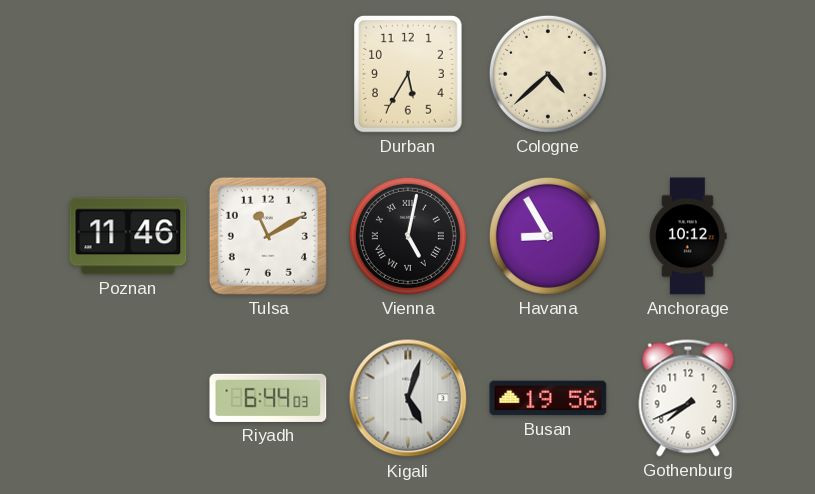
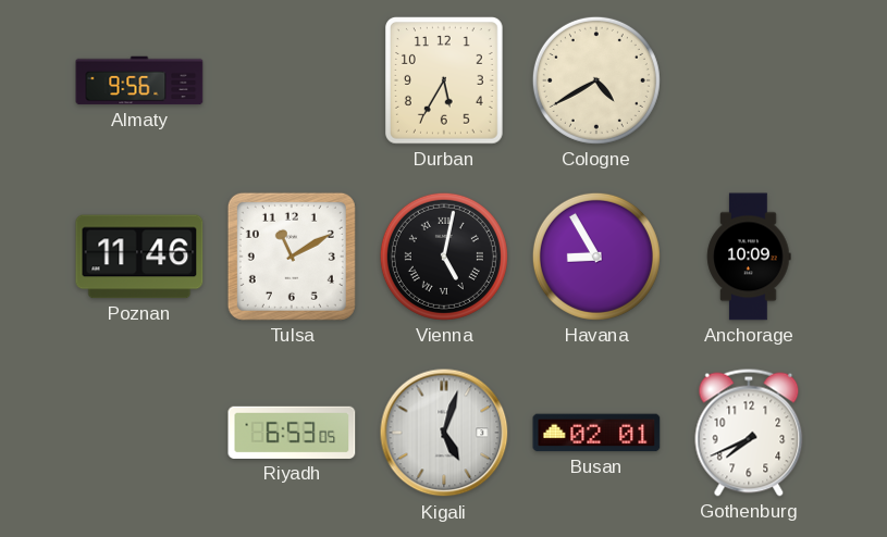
Almaty: none -> 9:56 (139, 80)
Cologne: 4:38 -> 4:40 (596, 80)
Anchorage: 10:12 -> 10:09 (749, 257)
Riyadh: 6:44 -> 6:53 (292, 433)
Busan: 19:56 -> 02:01 (596, 433)
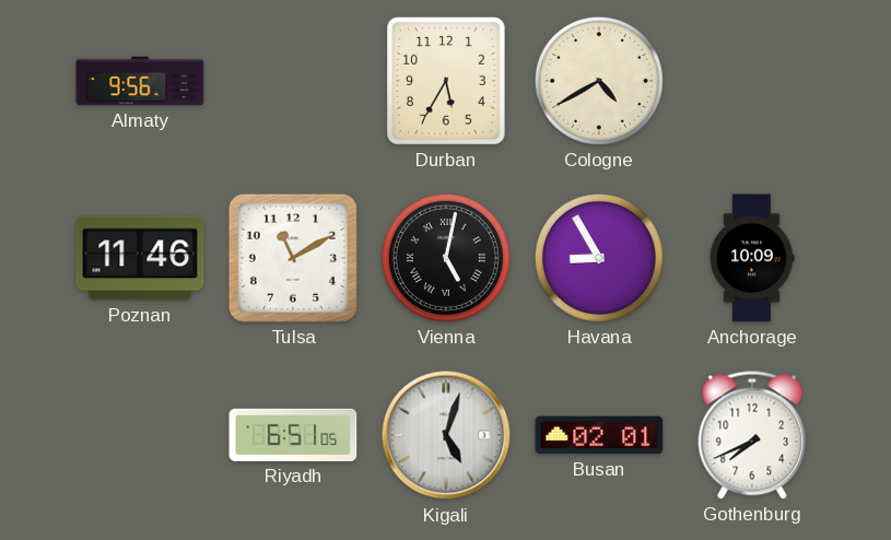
Riyadh: 6:53 -> 6:51 (293, 435)
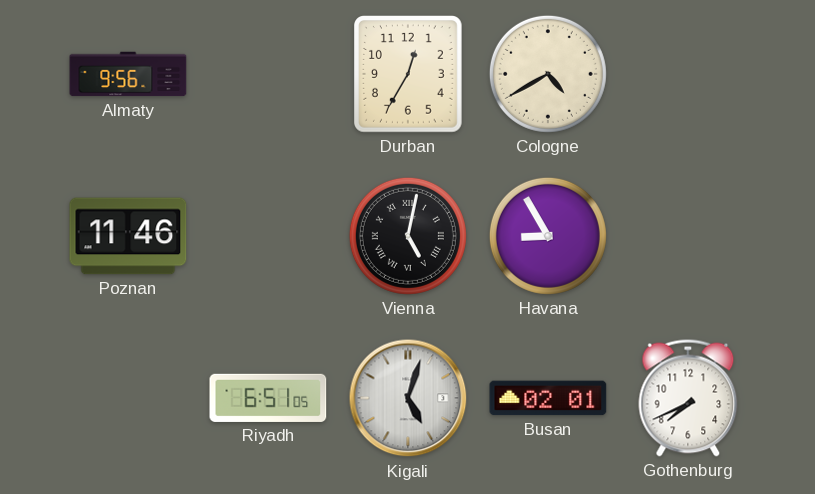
Durban: 5:35 -> 12:35 (409, 75)
Tulsa: 11:10 -> none (293, 258)
Anchorage: 10:09 -> none (752, 258)
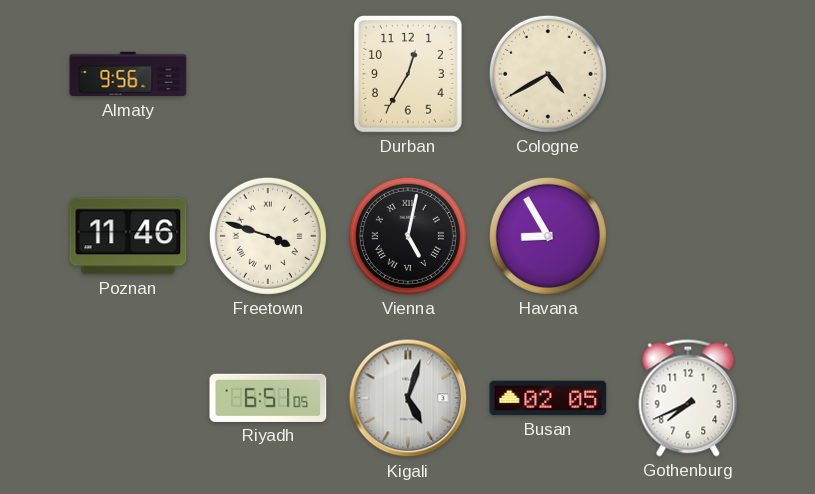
Freetown: none -> 3:48 (268, 236)
Busan: 02:01 -> 02:05 (548, 398)
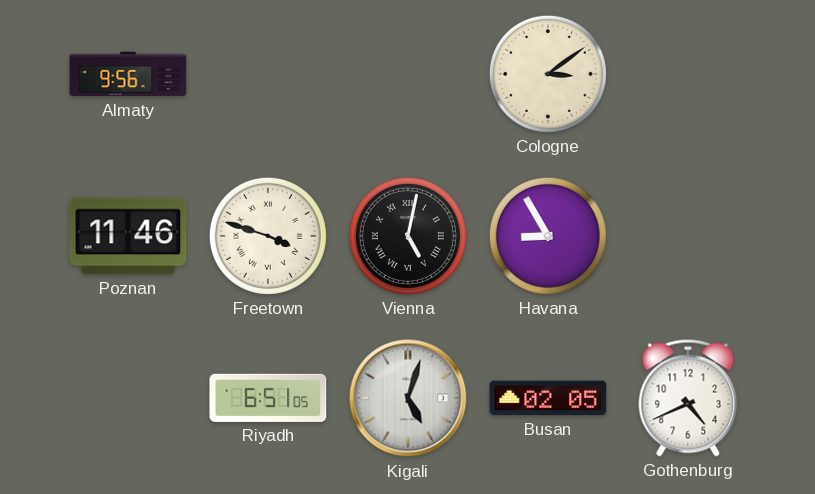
Durban: 12:35 -> none (409, 75)
Cologne: 4:40 -> 3:09 (548, 74)
Gothenburg: 7:41 -> 4:41 (688, 398)
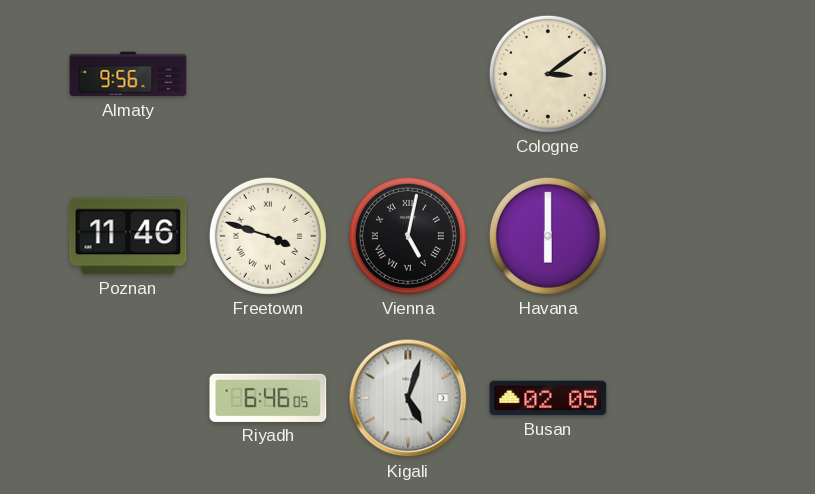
Havana: 8:55 -> 6:00 (548, 236)
Riyadh: 6:51 -> 6:46 (268, 398)
Gothenburg: 4:41 -> none (688, 398)
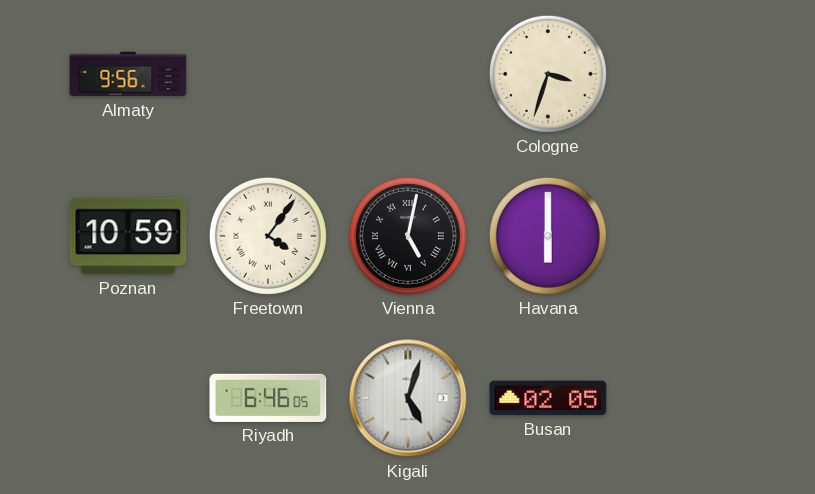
Cologne: 3:09 -> 3:33 (548, 74)
Poznan: 11:46 -> 10:59 (128, 236)
Freetown: 3:48 -> 4:06 (268, 236)
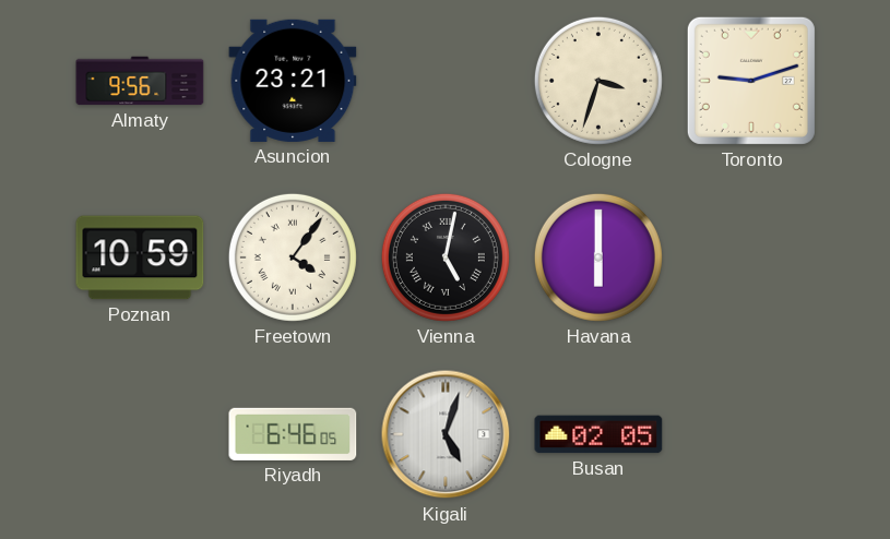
Asuncion: none -> 23:21 (293, 81)
Toronto: none -> 9:12 (751, 81)
